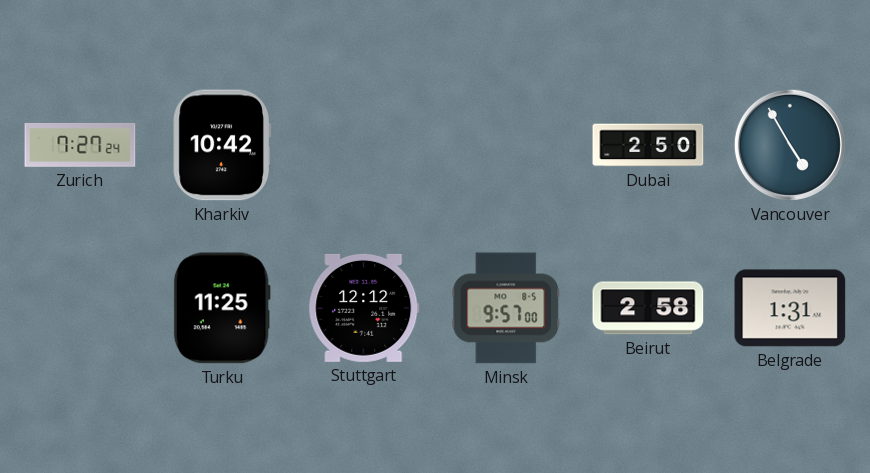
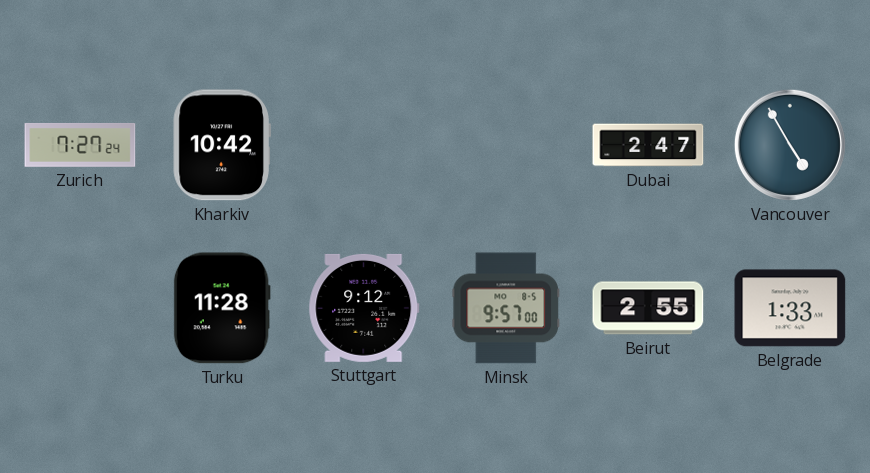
Dubai: 2:50 -> 2:47 (648, 145)
Turku: 11:25 -> 11:28 (222, 308)
Stuttgart: 12:12 -> 9:12 (364, 308)
Beirut: 2:58 -> 2:55 (648, 308)
Belgrade: 1:31 -> 1:33 (790, 308)
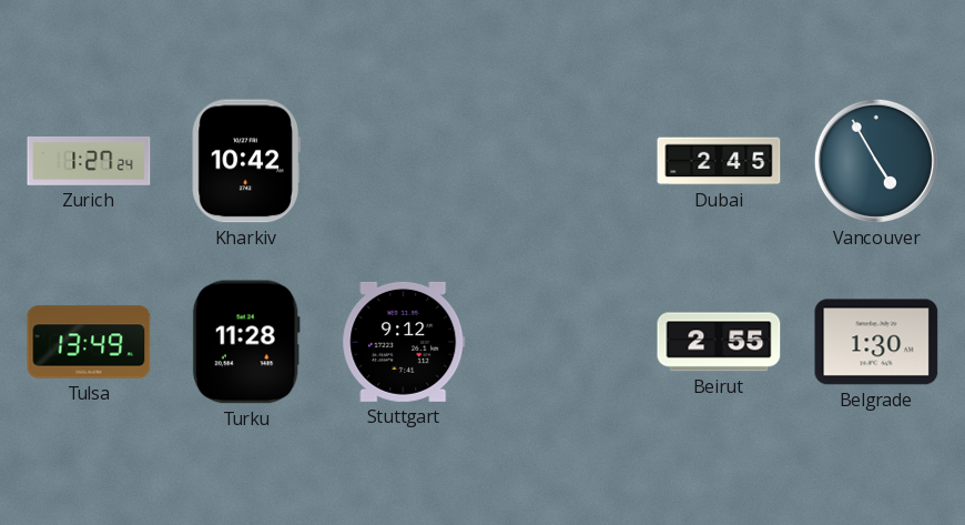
Zurich: 7:27 -> 1:27 (89, 161)
Dubai: 2:47 -> 2:45 (719, 161)
Tulsa: none -> 13:49 (89, 342)
Minsk: 9:57 -> none (506, 308)
Belgrade: 1:33 -> 1:30 (876, 342)
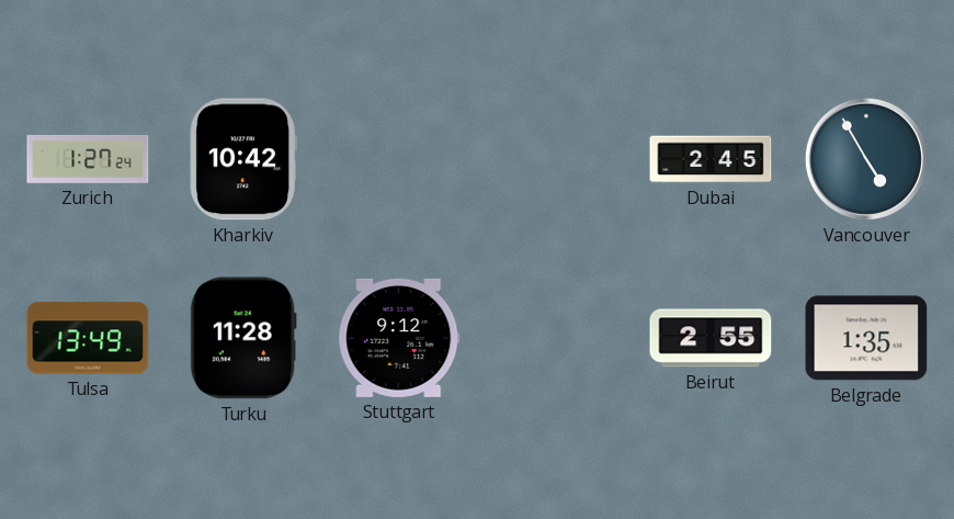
Belgrade: 1:30 -> 1:35 (866, 338)
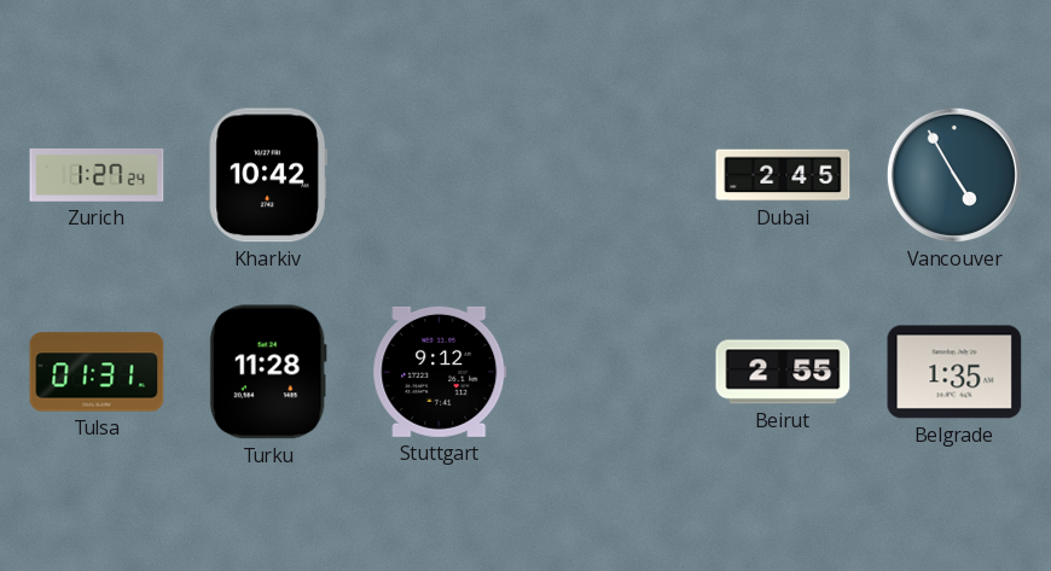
Tulsa: 13:49 -> 01:31 (97, 372)
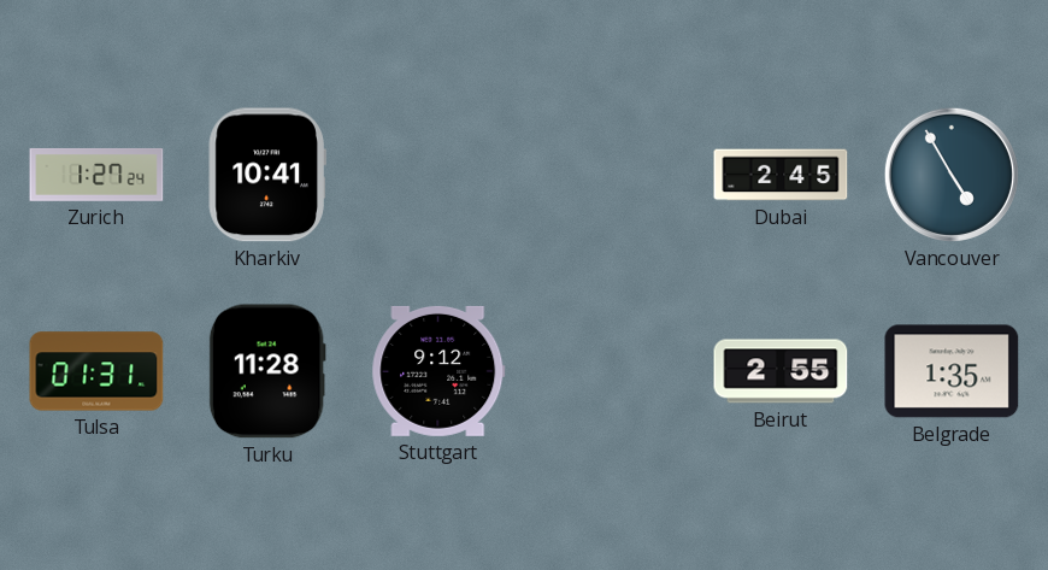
Kharkiv: 10:42 -> 10:41 (267, 175)
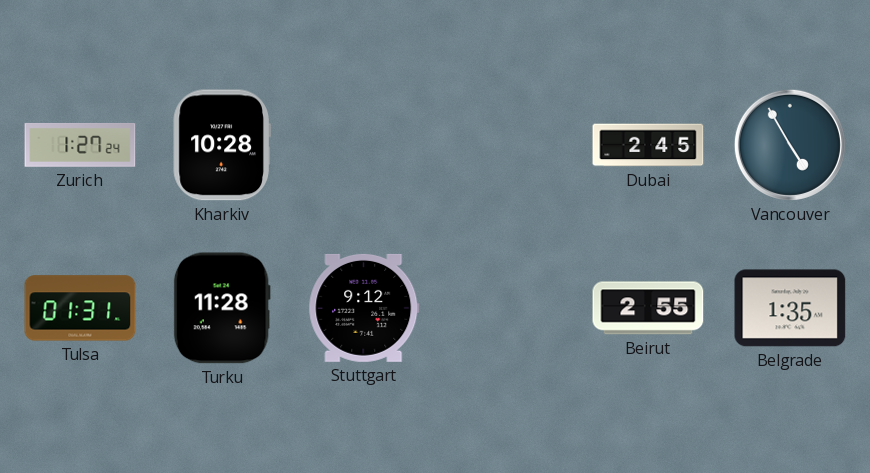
Kharkiv: 10:41 -> 10:28 (222, 145)
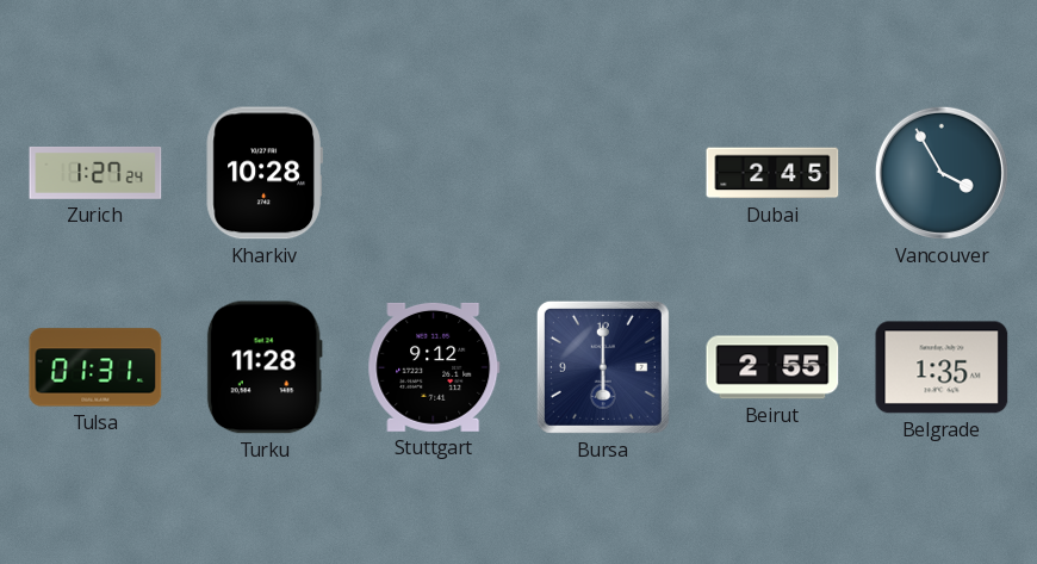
Vancouver: 4:55 -> 3:55 (942, 173)
Bursa: none -> 6:00 (603, 367)
